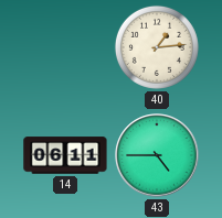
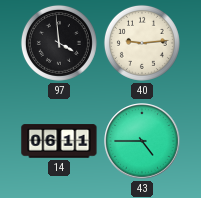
97: none -> 3:59 (59, 43)
40: 1:14 -> 9:14 (142, 43)
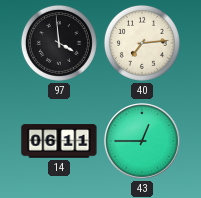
40: 9:14 -> 7:14 (142, 43)
43: 4:45 -> 12:45 (142, 141)
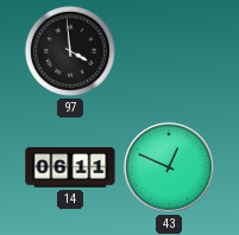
40: 7:14 -> none (142, 43)
43: 12:45 -> 12:49 (169, 167)
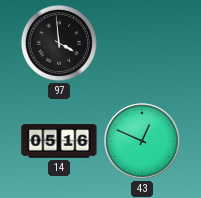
14: 06:11 -> 05:16 (59, 141)
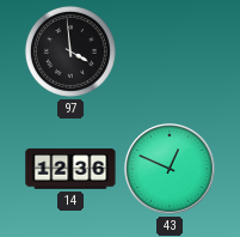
14: 05:16 -> 12:36 (70, 169)
